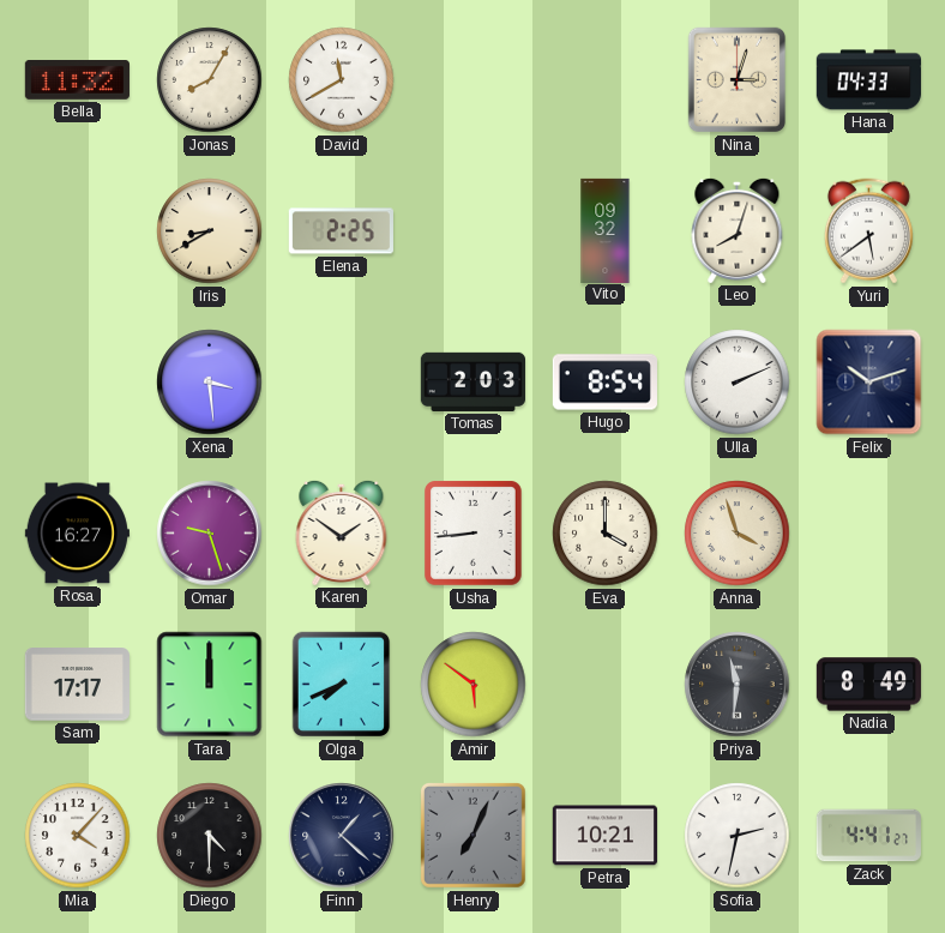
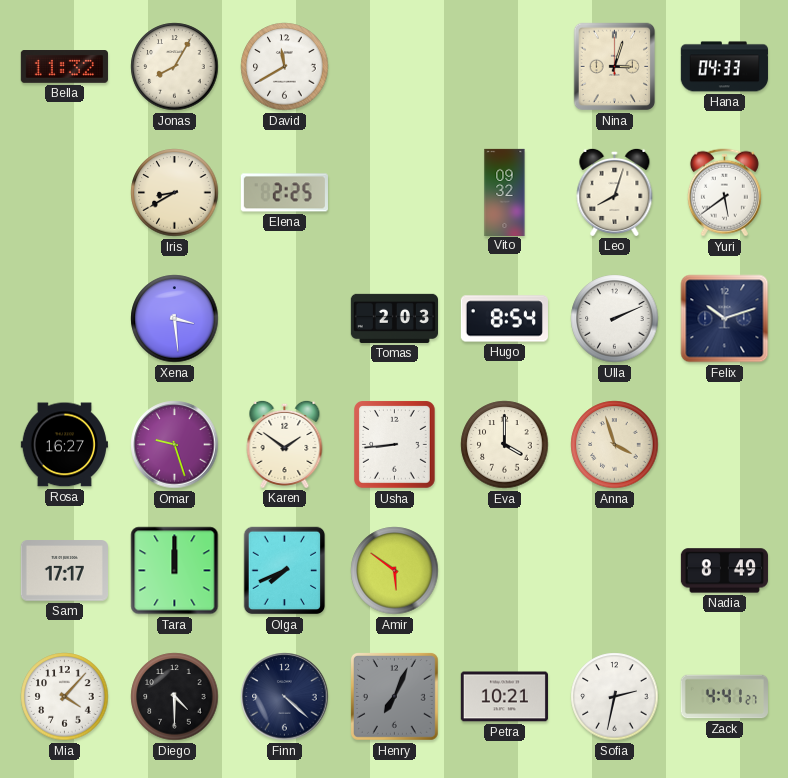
Priya: 11:31 -> none (738, 685)
Finn: 1:22 -> 4:22 (285, 697)
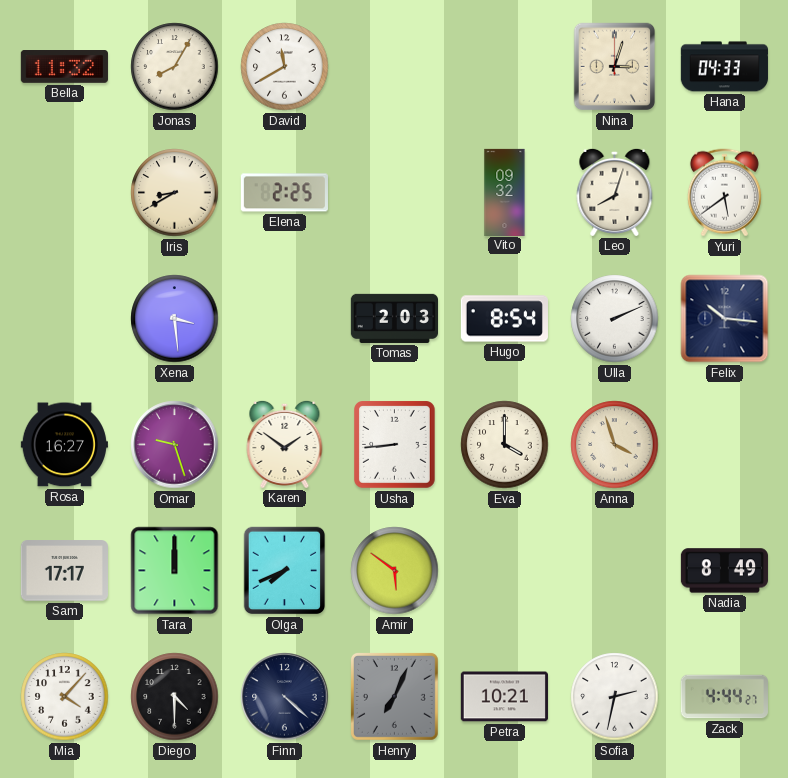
Felix: 10:12 -> 10:16 (725, 319)
Zack: 4:41 -> 4:44 (724, 697)
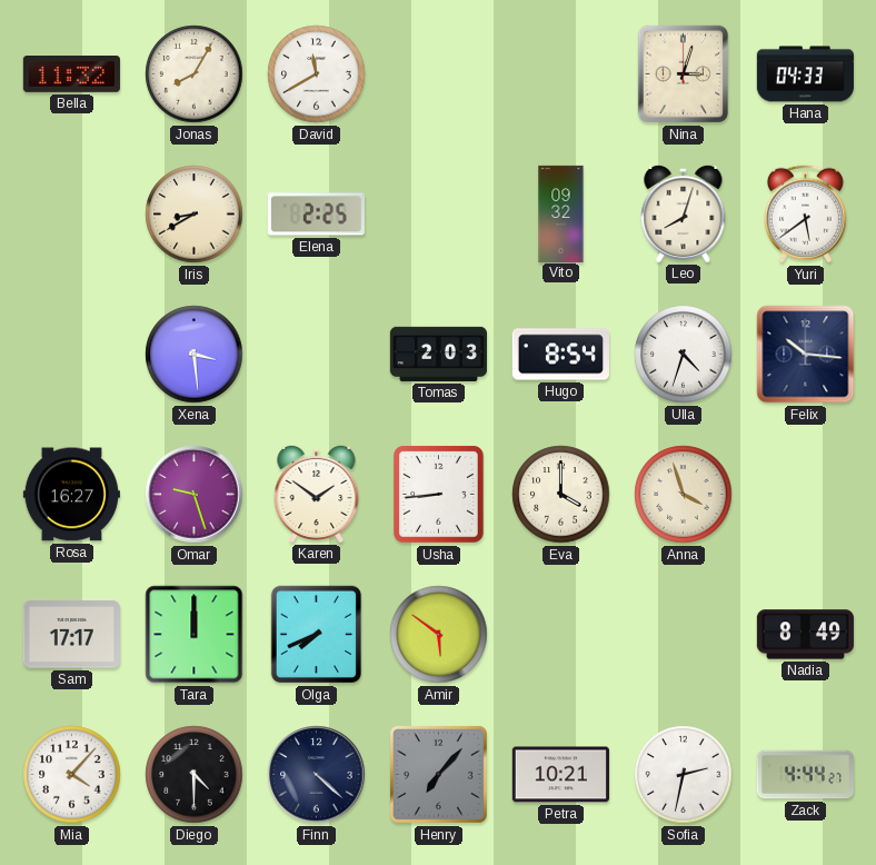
Ulla: 2:11 -> 4:33 (684, 355)
Henry: 7:04 -> 7:07 (438, 774)
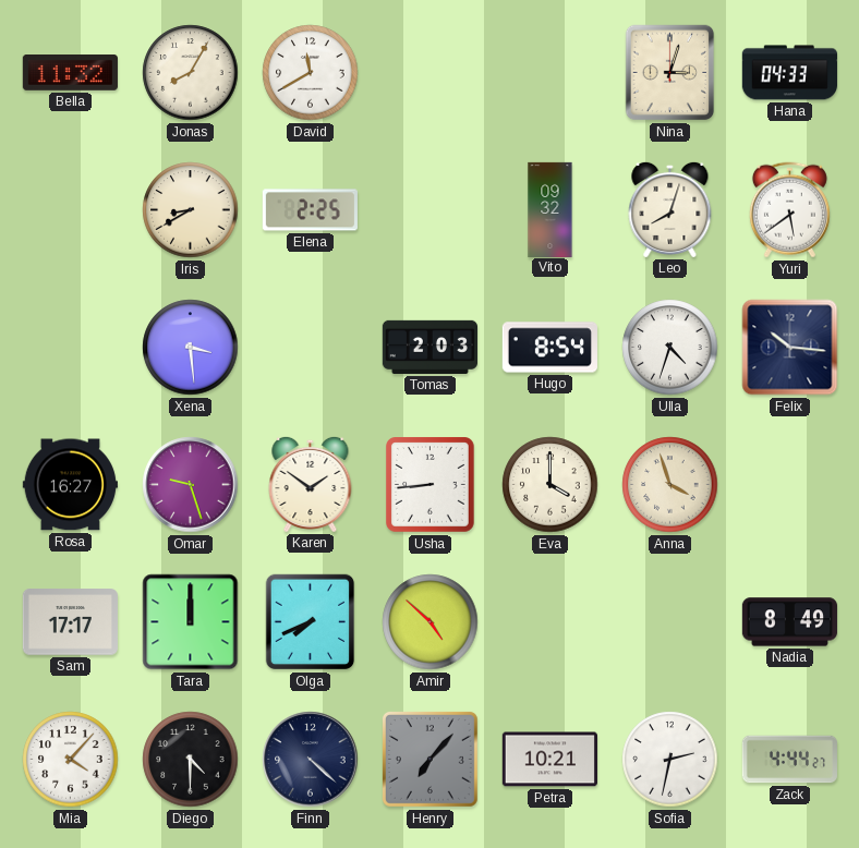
Amir: 5:51 -> 4:52 (431, 622)
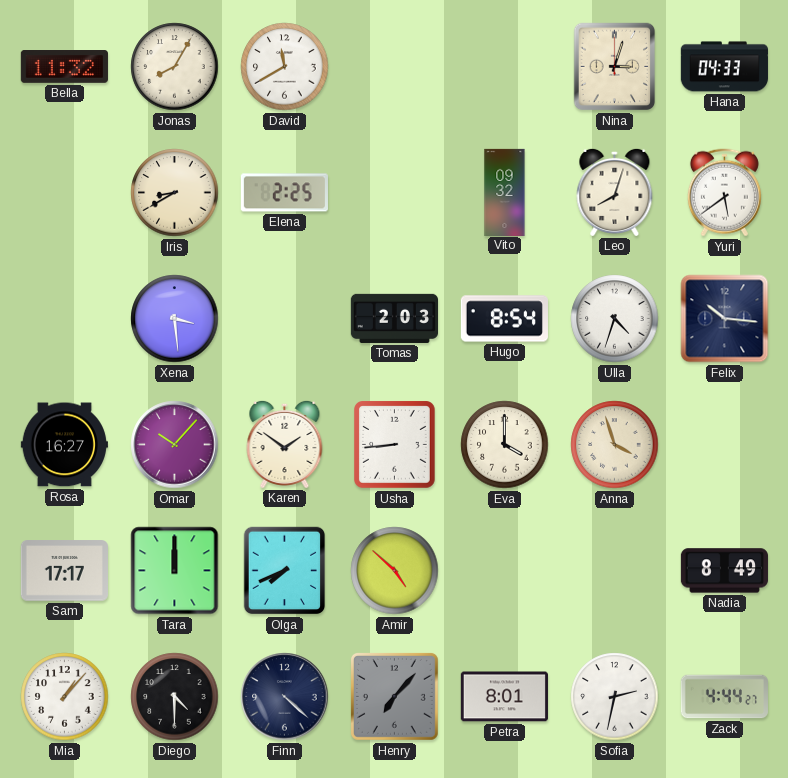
Omar: 9:27 -> 10:07 (175, 445)
Mia: 4:07 -> 1:07 (65, 697)
Petra: 10:21 -> 8:01 (504, 697)
